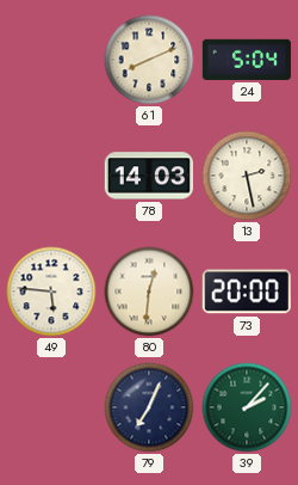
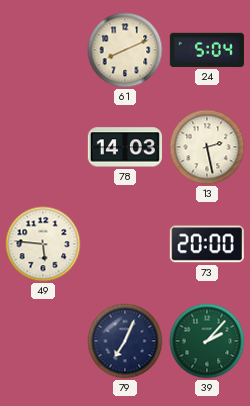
80: 12:31 -> none (149, 291)
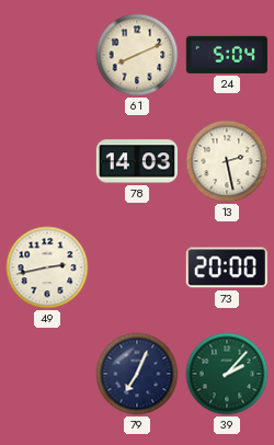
49: 5:46 -> 2:43 (47, 267)
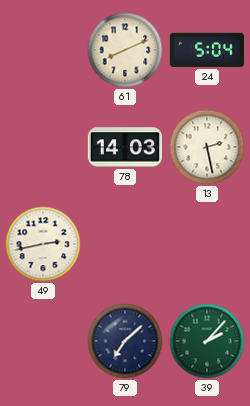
73: 20:00 -> none (227, 267)
79: 7:04 -> 7:08 (125, 341)
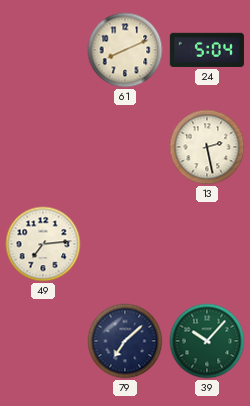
78: 14:03 -> none (125, 147)
49: 2:43 -> 7:14 (43, 244)
39: 2:07 -> 10:07 (207, 341)
